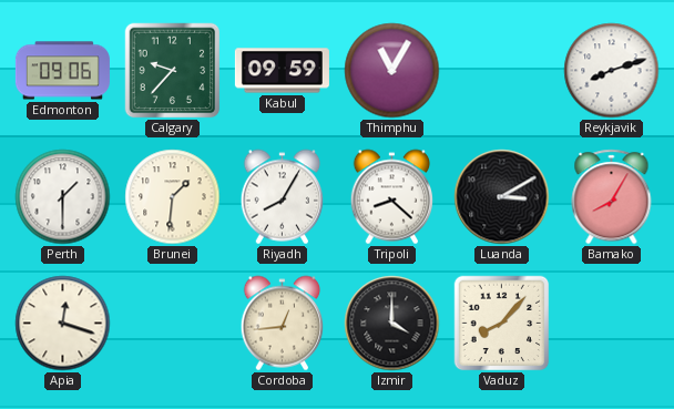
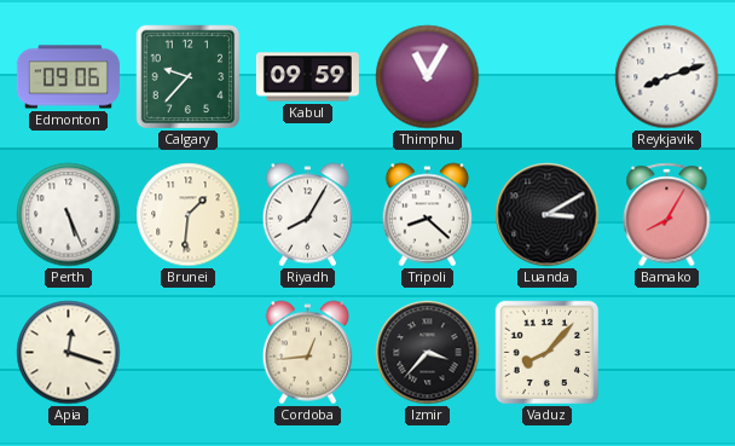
Perth: 1:30 -> 5:26 (69, 215)
Izmir: 4:00 -> 3:37 (428, 353)
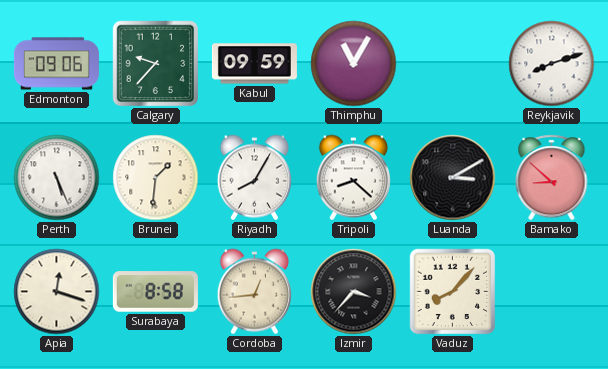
Bamako: 8:05 -> 8:52 (552, 178)
Surabaya: none -> 8:58 (155, 292)
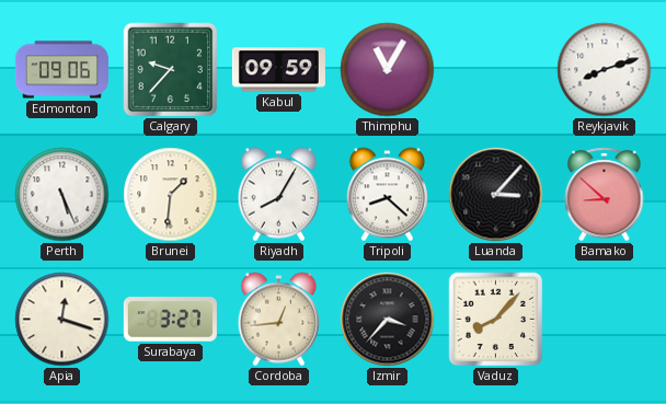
Luanda: 3:10 -> 3:07 (496, 195)
Surabaya: 8:58 -> 3:27 (170, 320)
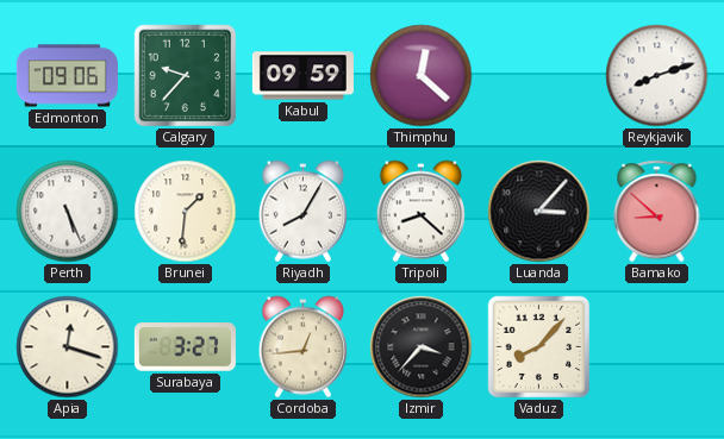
Thimphu: 11:05 -> 12:22 (422, 76)
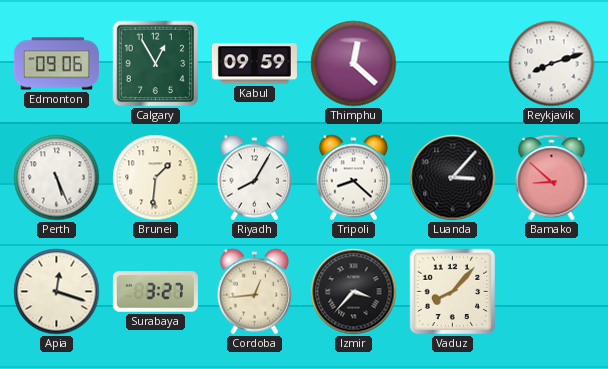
Calgary: 9:37 -> 12:55 (156, 64)
